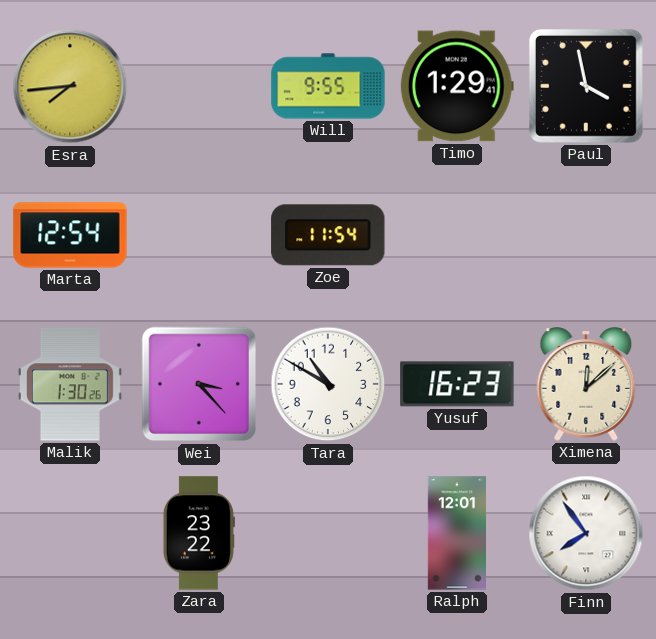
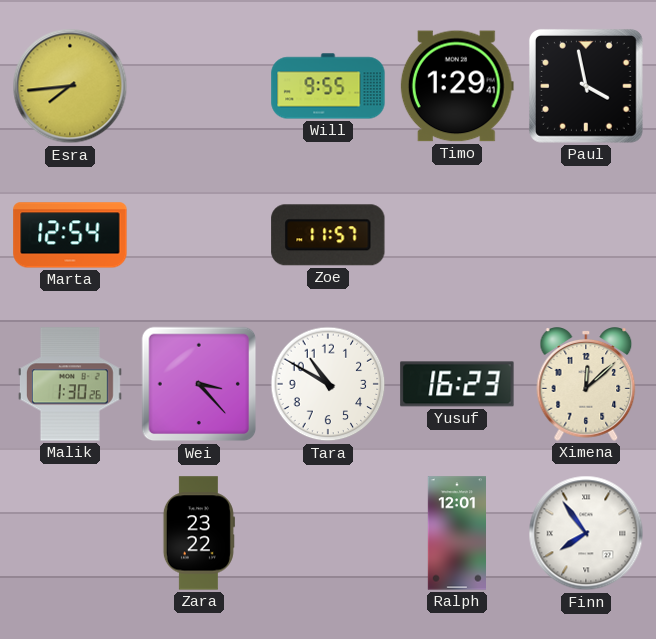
Zoe: 11:54 -> 11:57 (328, 235)
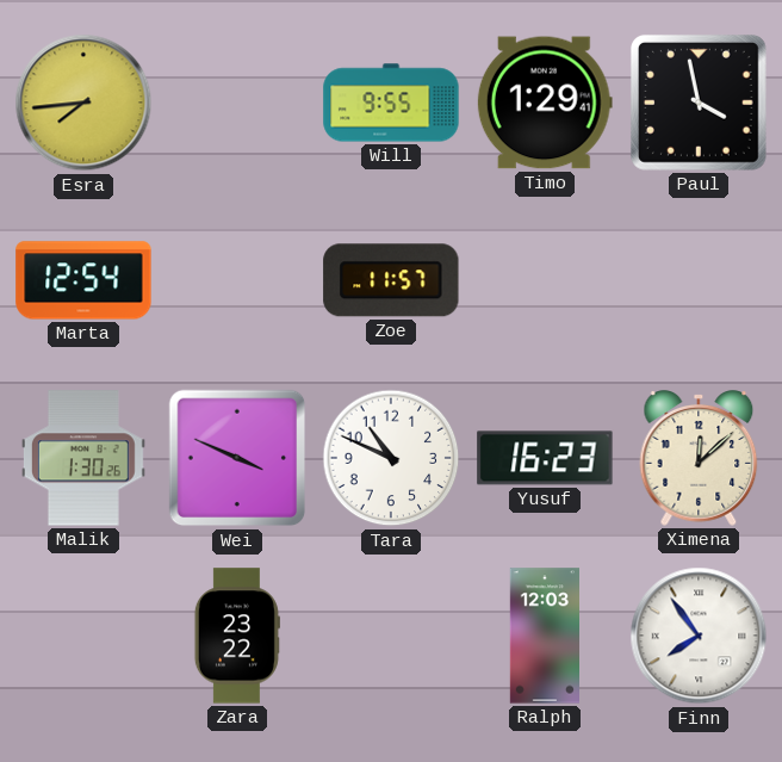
Wei: 3:23 -> 3:49 (237, 458)
Tara: 10:50 -> 10:49 (391, 458)
Ralph: 12:01 -> 12:03 (544, 636)
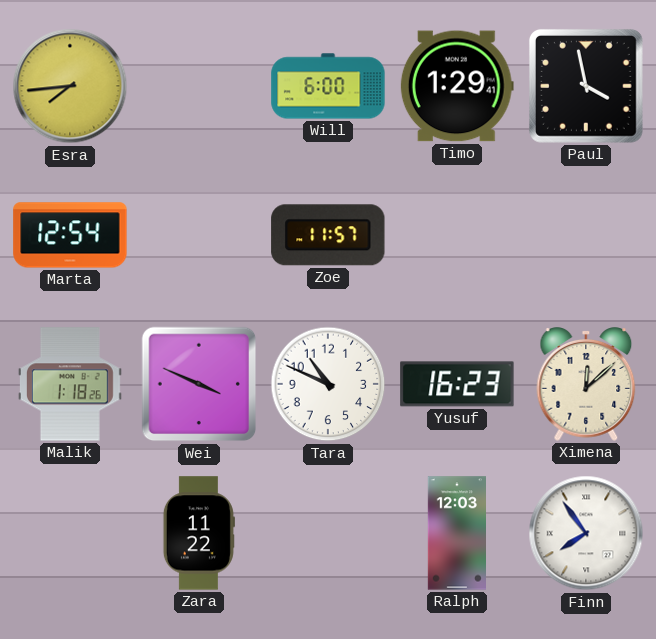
Will: 9:55 -> 6:00 (328, 86)
Malik: 1:30 -> 1:18 (70, 384)
Zara: 23:22 -> 11:22 (199, 533)
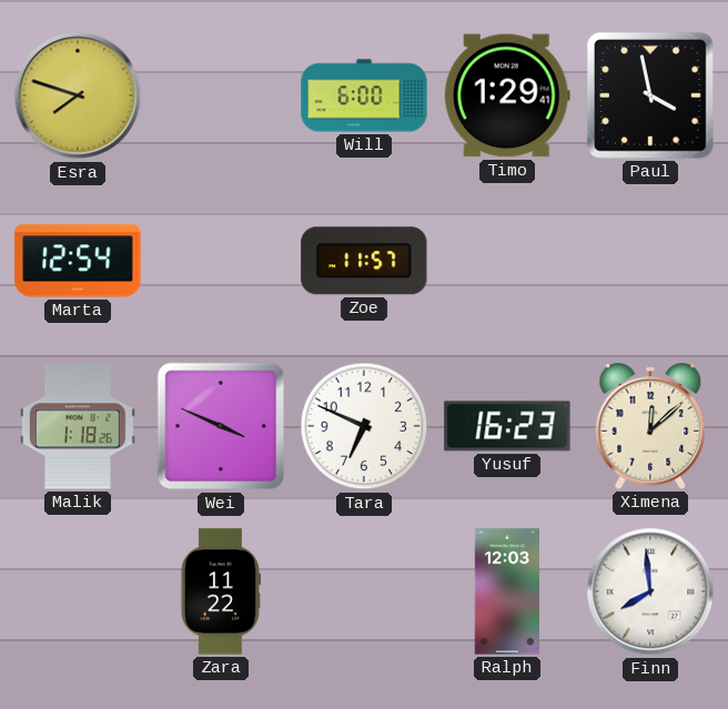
Esra: 7:44 -> 7:48 (78, 95)
Tara: 10:49 -> 6:49 (364, 426)
Finn: 7:54 -> 7:59 (650, 591)
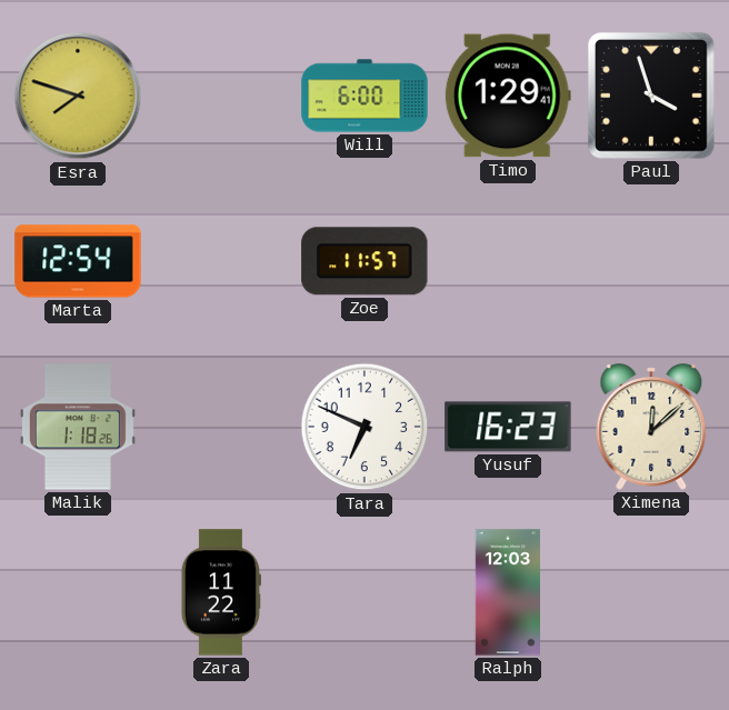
Paul: 3:58 -> 3:57 (651, 96)
Wei: 3:49 -> none (221, 426)
Finn: 7:59 -> none (650, 591)
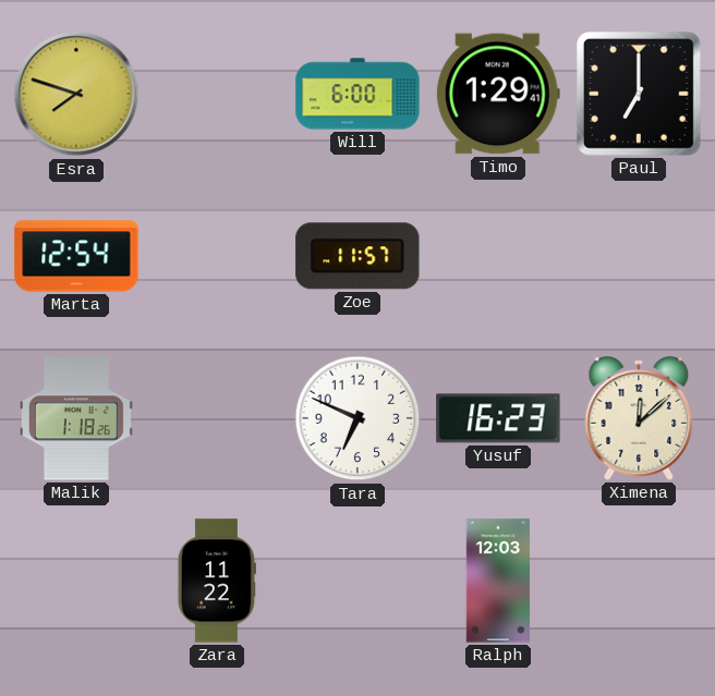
Paul: 3:57 -> 7:00 (639, 94)
